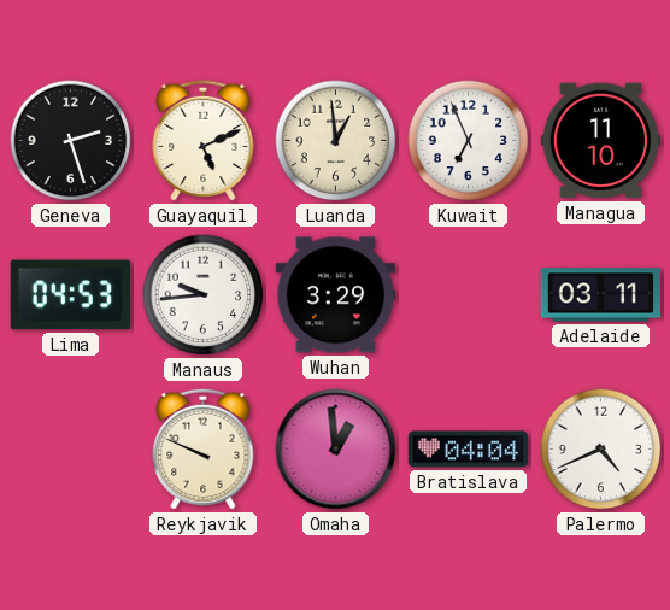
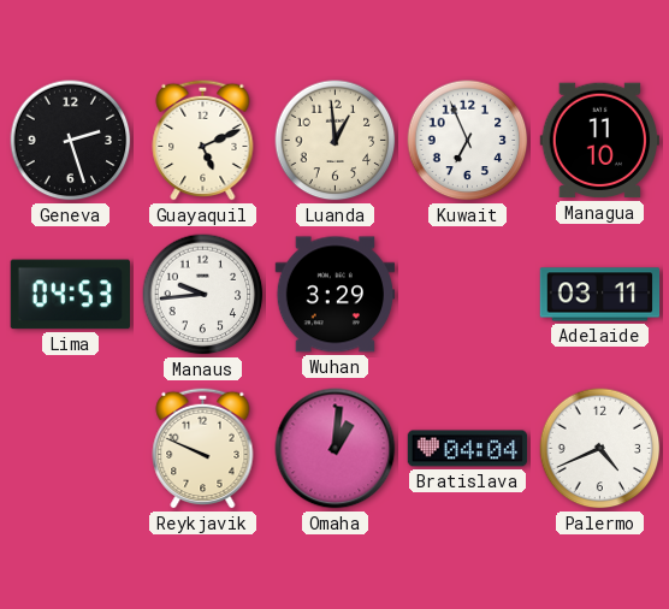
Omaha: 12:59 -> 1:01 (336, 449)
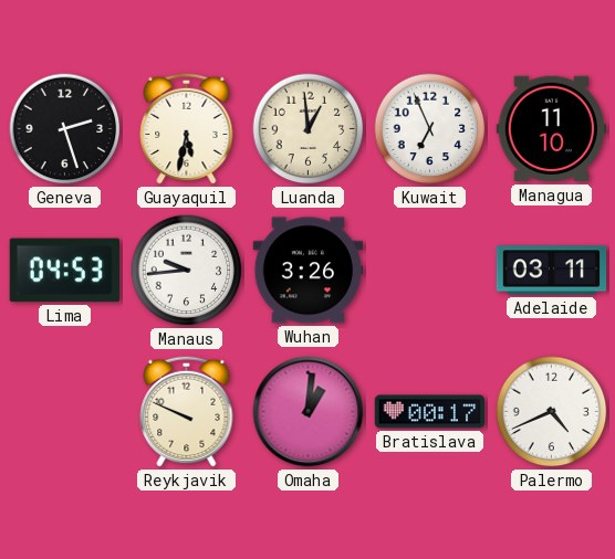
Guayaquil: 5:11 -> 5:32 (187, 128)
Wuhan: 3:29 -> 3:26 (309, 271)
Bratislava: 04:04 -> 00:17 (430, 412)
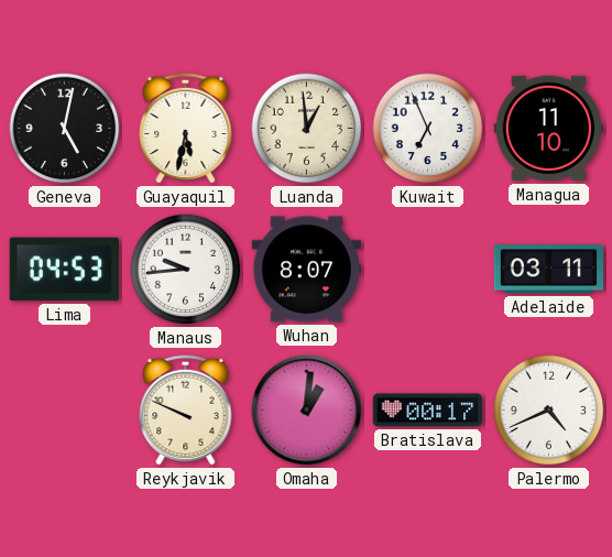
Geneva: 2:27 -> 5:02 (65, 129)
Wuhan: 3:26 -> 8:07 (307, 270)
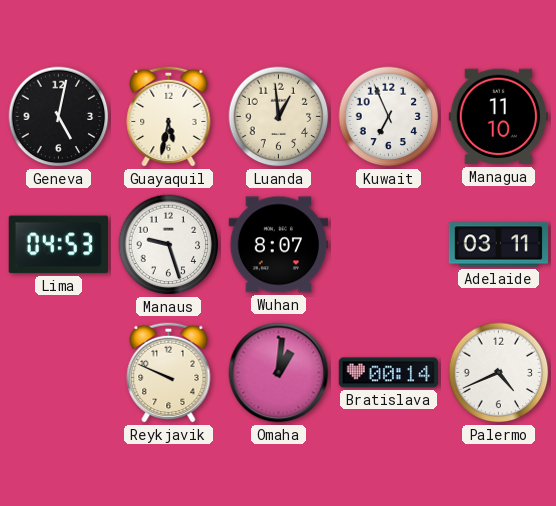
Manaus: 9:44 -> 9:27 (169, 245)
Bratislava: 00:17 -> 00:14 (389, 373)
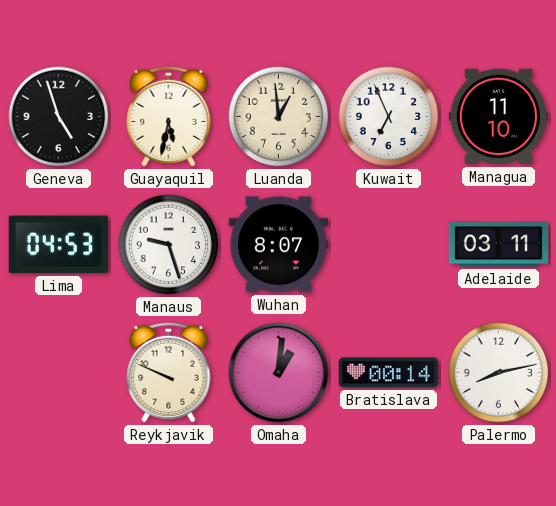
Geneva: 5:02 -> 4:57 (59, 117)
Palermo: 4:41 -> 8:13 (499, 373)
